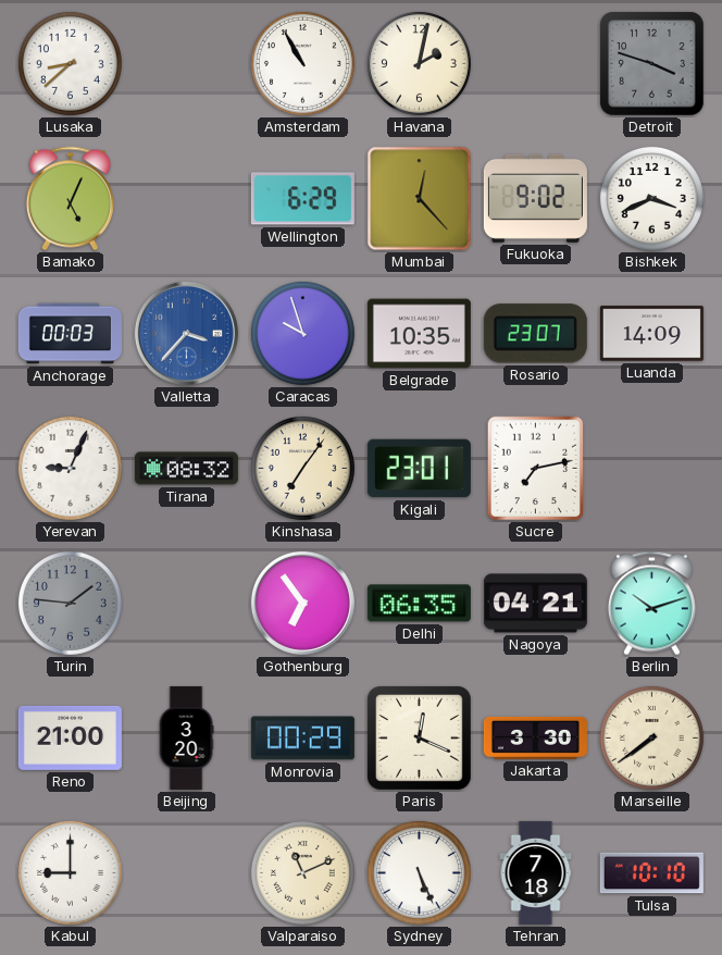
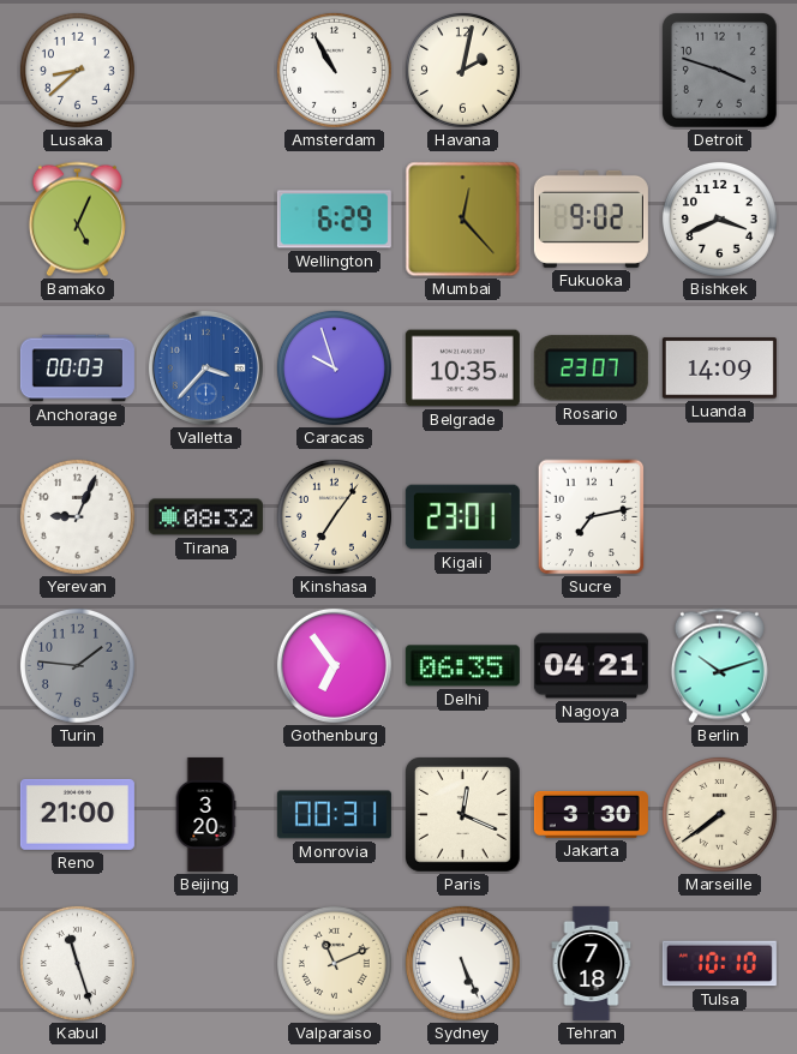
Monrovia: 00:29 -> 00:31 (334, 815)
Kabul: 9:00 -> 11:27 (77, 963)
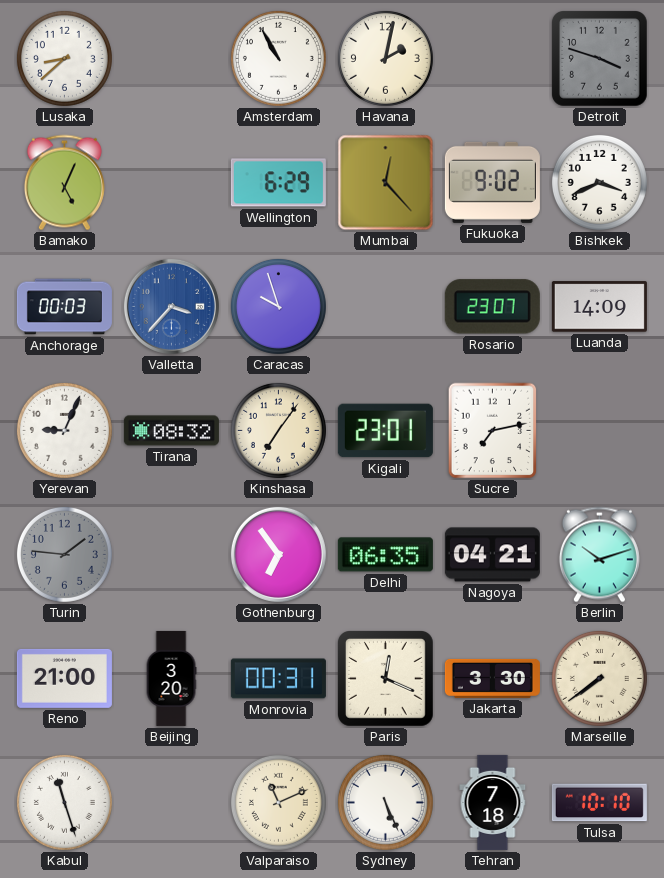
Belgrade: 10:35 -> none (462, 369)
